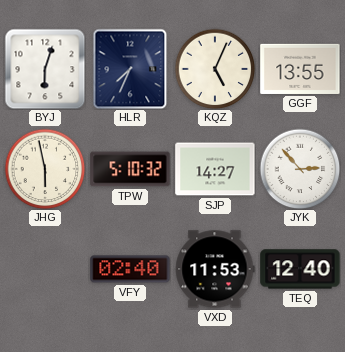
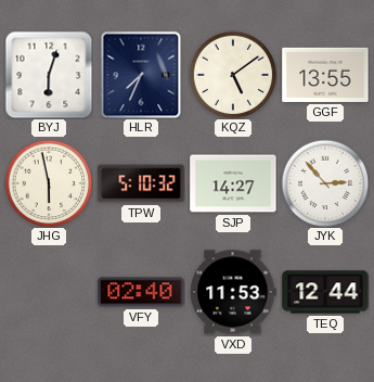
KQZ: 5:04 -> 5:09 (233, 75)
TEQ: 12:40 -> 12:44 (325, 292)
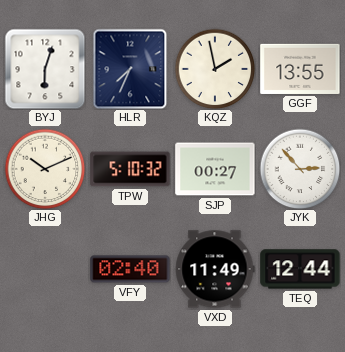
KQZ: 5:09 -> 1:58 (215, 69)
JHG: 5:58 -> 10:11 (45, 169)
SJP: 14:27 -> 00:27 (215, 169)
VXD: 11:53 -> 11:49 (215, 269)
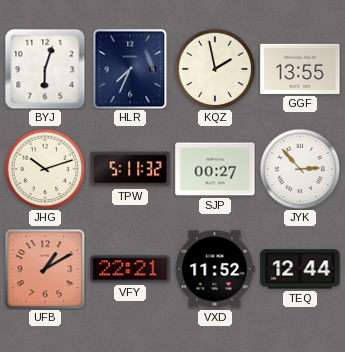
JHG: 10:11 -> 10:12 (45, 169)
TPW: 5:10 -> 5:11 (130, 169)
UFB: none -> 1:10 (45, 269)
VFY: 02:40 -> 22:21 (130, 269)
VXD: 11:49 -> 11:52 (215, 269)
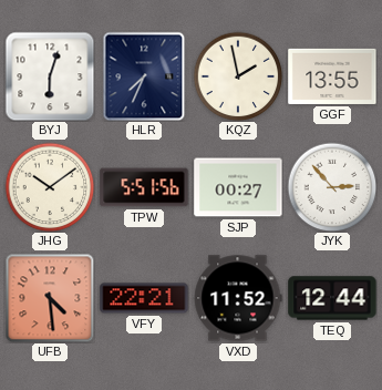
JHG: 10:12 -> 10:09 (50, 187)
TPW: 5:11 -> 5:51 (144, 187)
UFB: 1:10 -> 4:29 (50, 298)
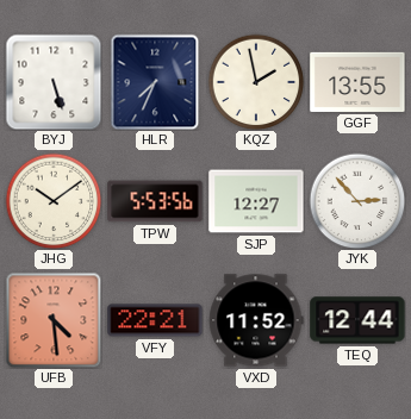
BYJ: 6:03 -> 5:27 (54, 82)
TPW: 5:51 -> 5:53 (155, 201)
SJP: 00:27 -> 12:27 (256, 201)
